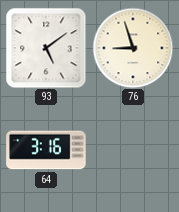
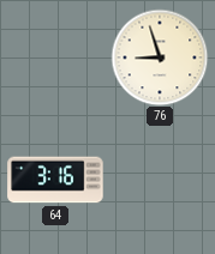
93: 5:09 -> none (46, 48)
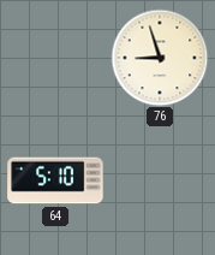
64: 3:16 -> 5:10 (55, 180)
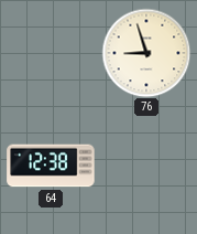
64: 5:10 -> 12:38 (51, 166)
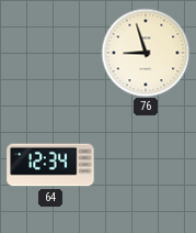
64: 12:38 -> 12:34 (50, 165)
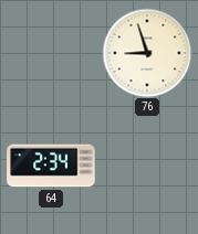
64: 12:34 -> 2:34 (51, 166)
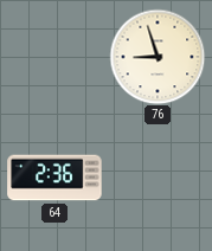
64: 2:34 -> 2:36 (54, 178)
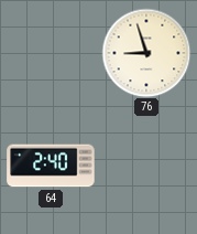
64: 2:36 -> 2:40 (51, 166)
